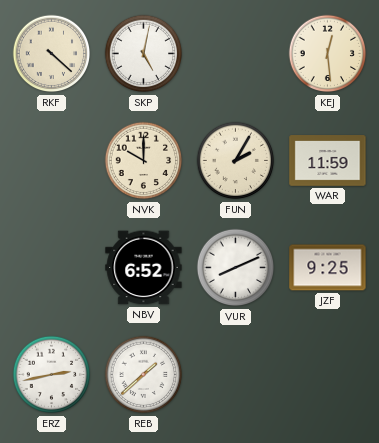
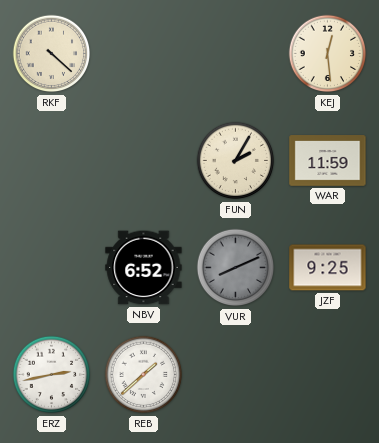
SKP: 5:02 -> none (144, 54)
NVK: 10:00 -> none (144, 161)
VUR dial: white -> grey (236, 268)
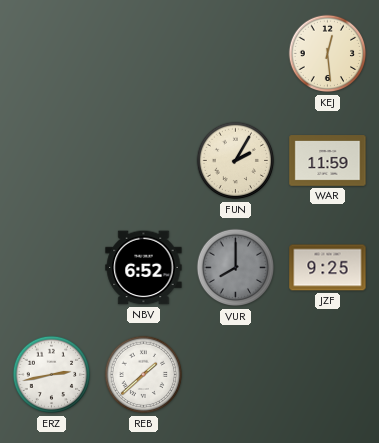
RKF: 4:22 -> none (52, 54)
VUR: 8:11 -> 8:00 (236, 268)
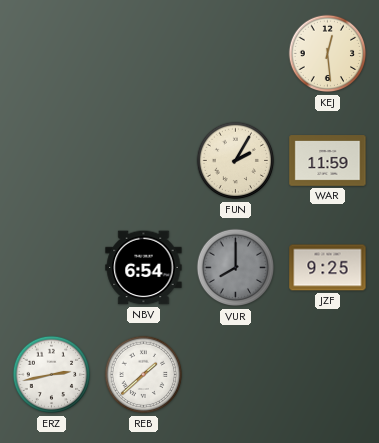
NBV: 6:52 -> 6:54 (144, 268)
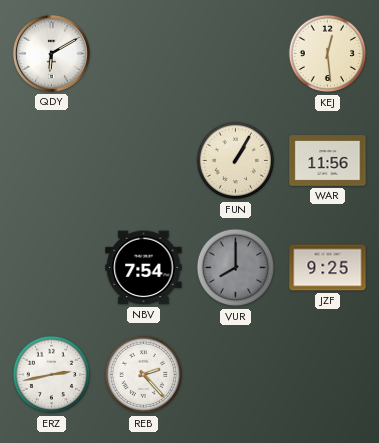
QDY: none -> 6:10 (51, 53)
FUN: 2:05 -> 1:05 (236, 161)
WAR: 11:59 -> 11:56 (328, 161)
NBV: 6:54 -> 7:54 (144, 268)
REB: 1:38 -> 2:23 (144, 375)
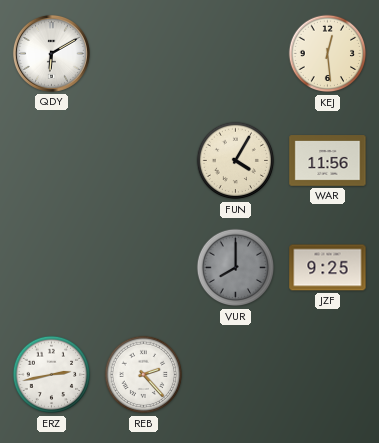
FUN: 1:05 -> 4:05 (236, 161)
NBV: 7:54 -> none (144, 268)
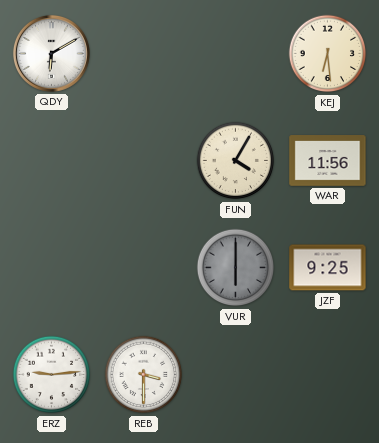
KEJ: 12:29 -> 6:29 (328, 54)
VUR: 8:00 -> 6:00 (236, 268)
ERZ: 2:43 -> 9:14 (52, 375)
REB: 2:23 -> 3:30 (144, 375)
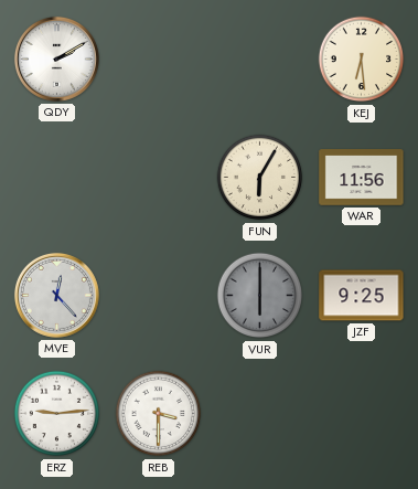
QDY: 6:10 -> 2:10 (56, 59)
FUN: 4:05 -> 6:05 (260, 178)
MVE: none -> 12:23 (56, 295)
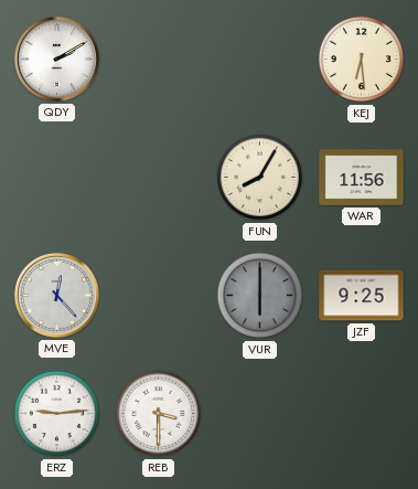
FUN: 6:05 -> 8:05 (260, 178)
